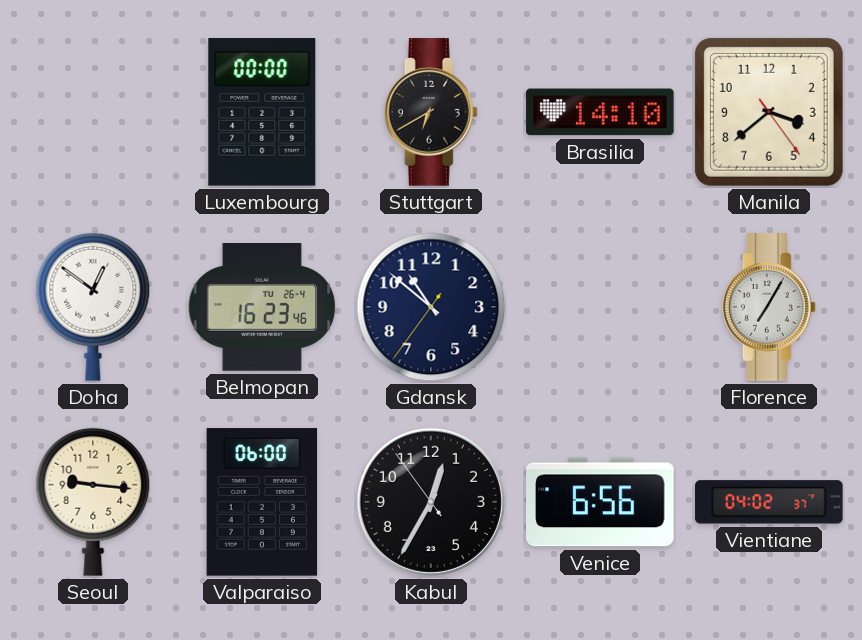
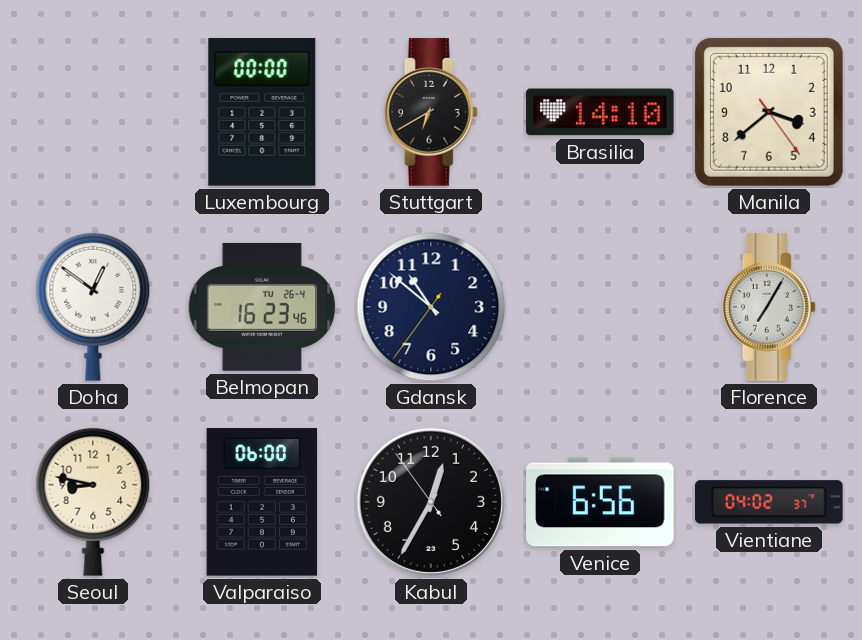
Seoul: 9:16 -> 8:47 (93, 502)
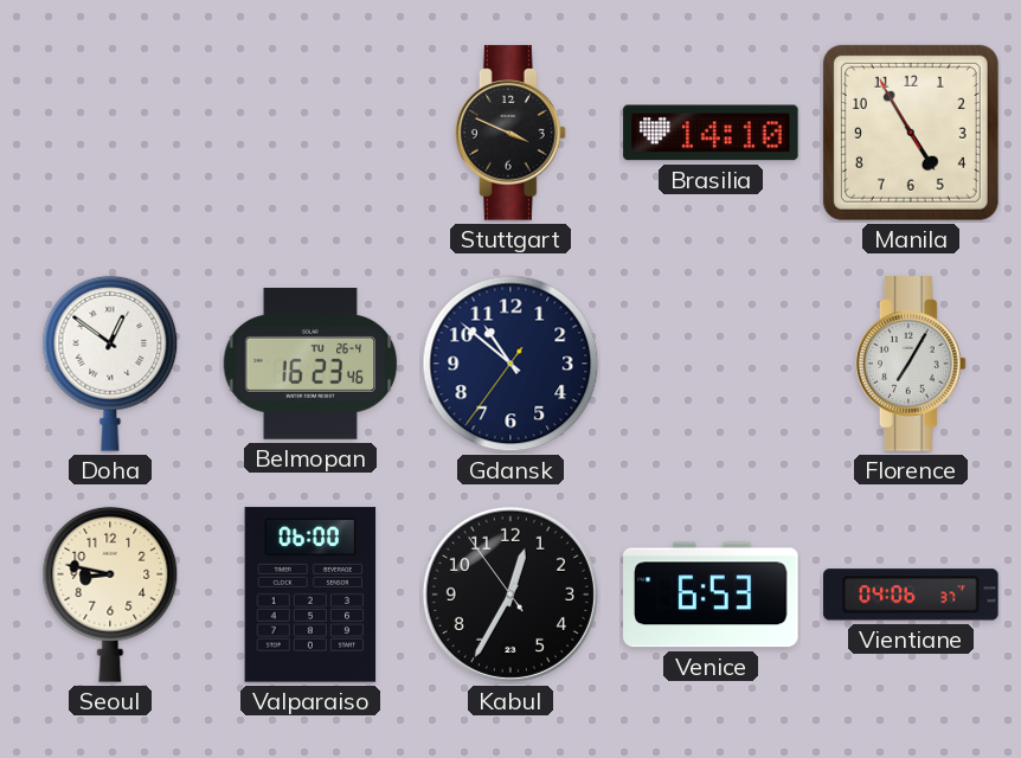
Luxembourg: 00:00 -> none (262, 112)
Stuttgart: 6:40 -> 3:49 (510, 133)
Manila: 3:38 -> 4:54 (911, 133)
Venice: 6:56 -> 6:53 (711, 595)
Vientiane: 04:02 -> 04:06 (911, 595)
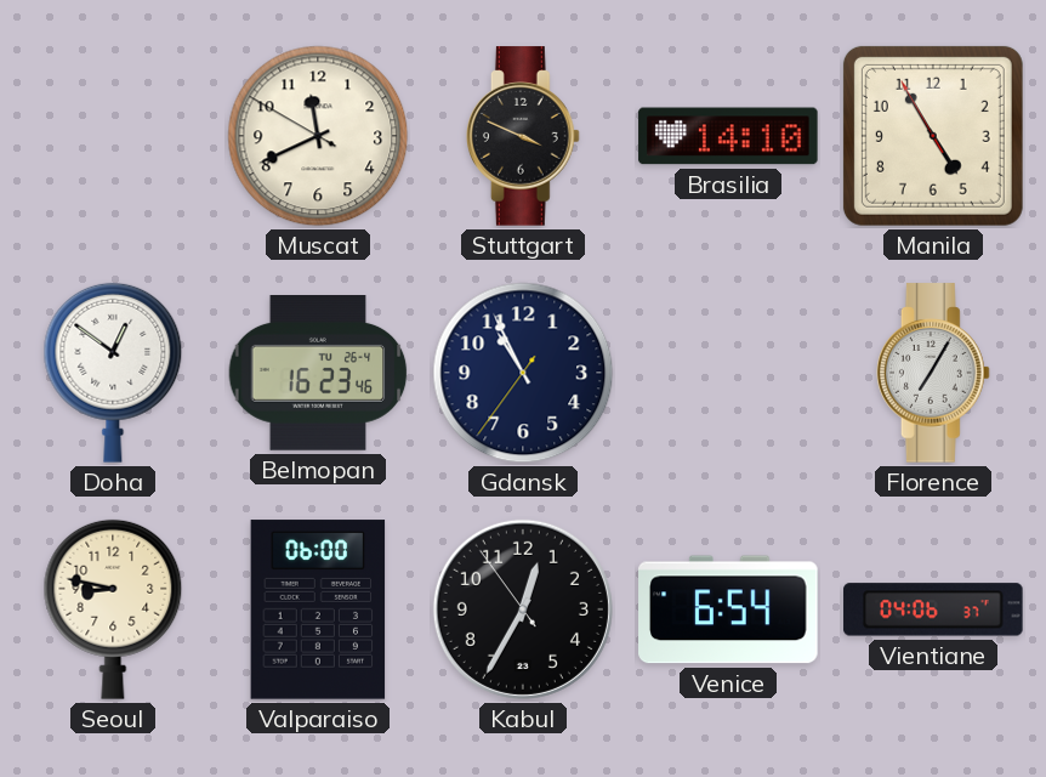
Muscat: none -> 11:40 (318, 136)
Gdansk: 10:51 -> 10:55 (523, 373)
Venice: 6:53 -> 6:54 (728, 609)
